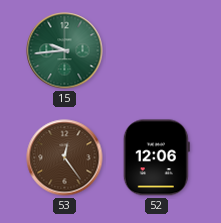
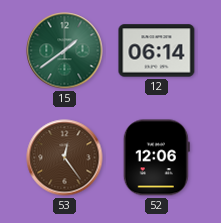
15: 9:44 -> 1:39 (65, 51)
12: none -> 06:14 (157, 51)
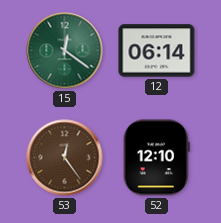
15: 1:39 -> 12:21 (65, 51)
52: 12:06 -> 12:10 (156, 158)
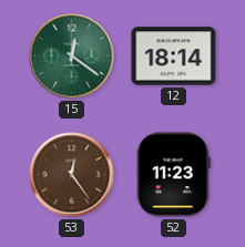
12: 06:14 -> 18:14 (174, 56)
52: 12:10 -> 11:23 (173, 175)
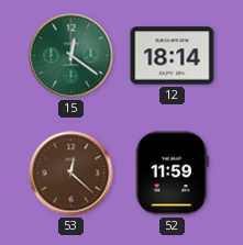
53: 12:24 -> 12:22 (71, 174)
52: 11:23 -> 11:59 (172, 174)
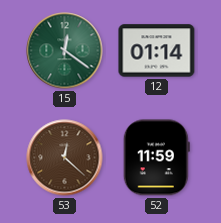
12: 18:14 -> 01:14 (157, 51)
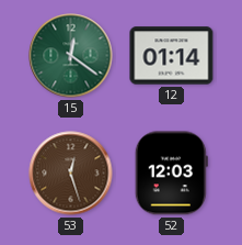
53: 12:22 -> 12:27 (71, 174)
52: 11:59 -> 12:03 (171, 174)
